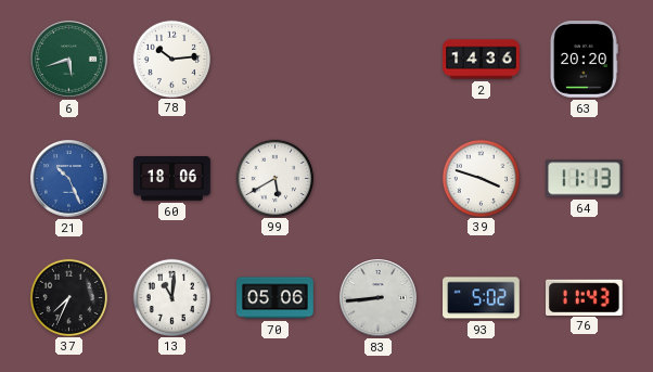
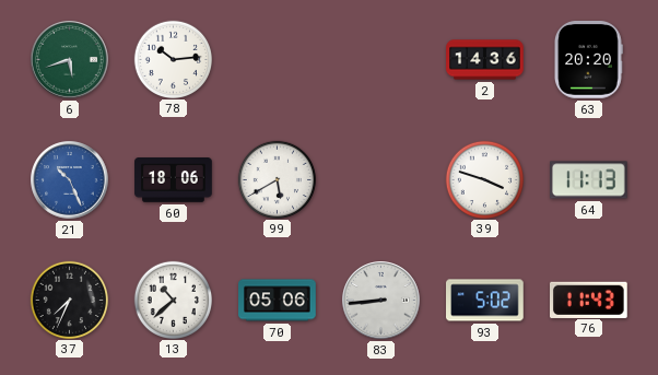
13: 11:01 -> 10:38 (173, 300)
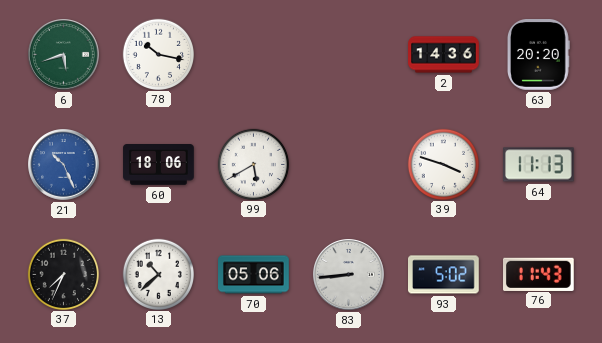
78: 10:14 -> 10:17 (158, 54)
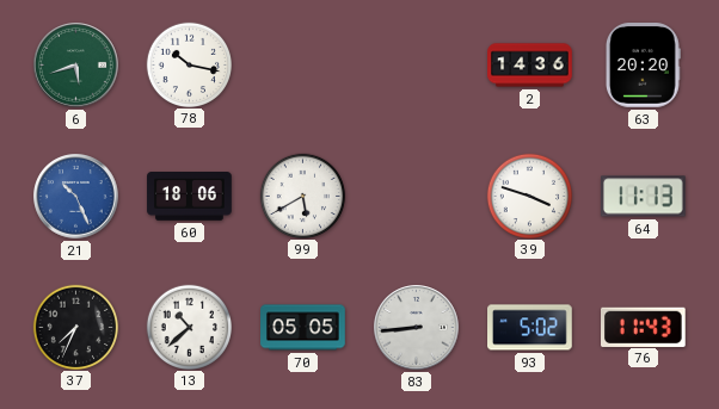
70: 05:06 -> 05:05 (303, 328)
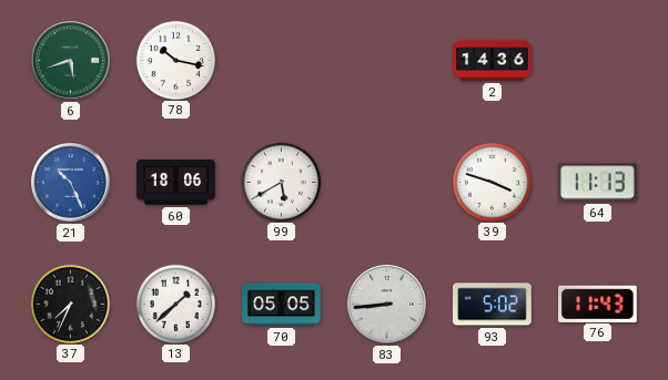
63: 20:20 -> none (643, 66)
13: 10:38 -> 1:38 (175, 304)
